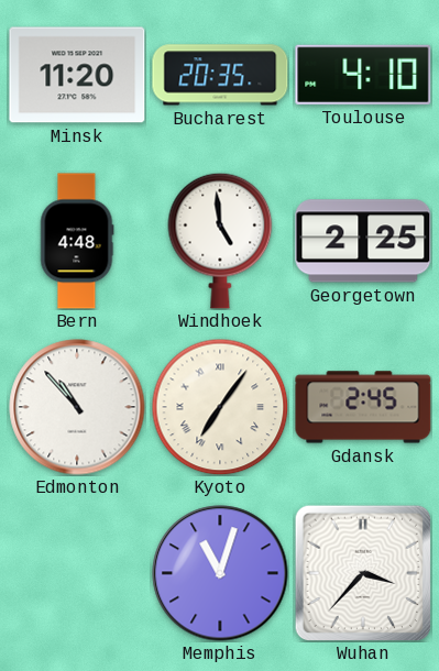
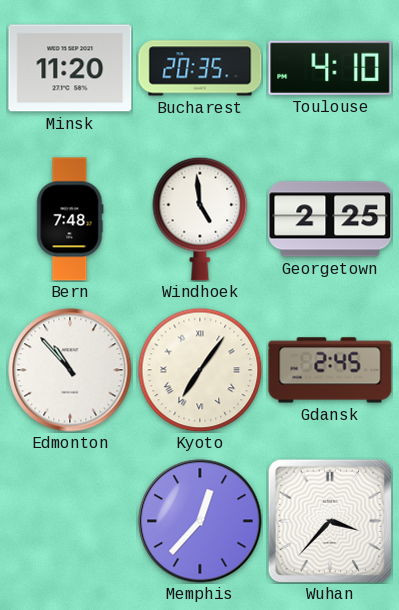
Bern: 4:48 -> 7:48 (70, 219)
Memphis: 11:03 -> 12:37 (200, 521)
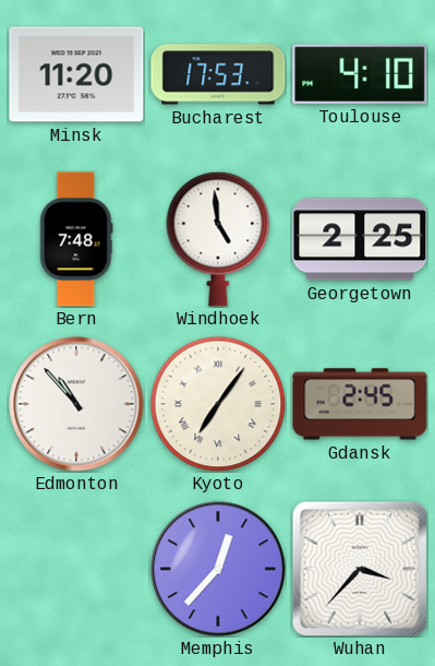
Bucharest: 20:35 -> 17:53 (218, 74)
